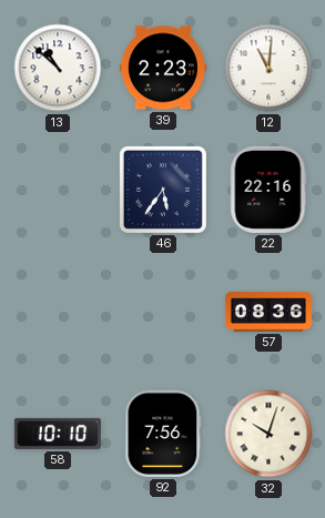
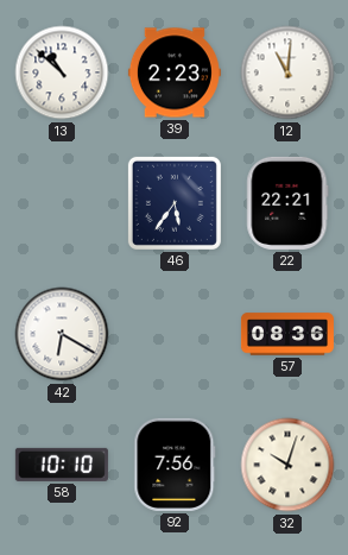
22: 22:16 -> 22:21 (287, 203)
42: none -> 6:20 (62, 334)
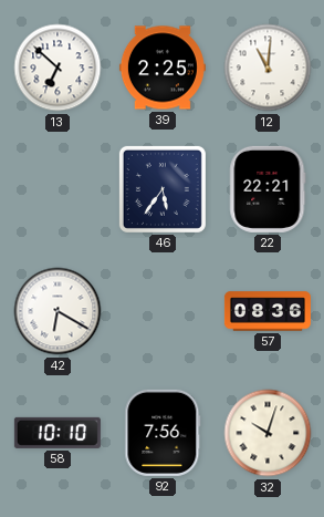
13: 10:52 -> 6:52 (58, 68)
39: 2:23 -> 2:25 (163, 68)
